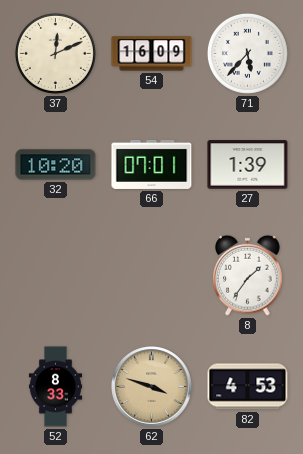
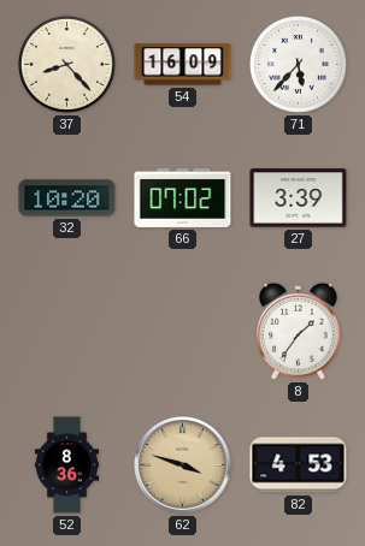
37: 12:11 -> 8:23 (66, 64)
66: 07:01 -> 07:02 (183, 197)
27: 1:39 -> 3:39 (299, 198)
52: 8:33 -> 8:36 (66, 465)
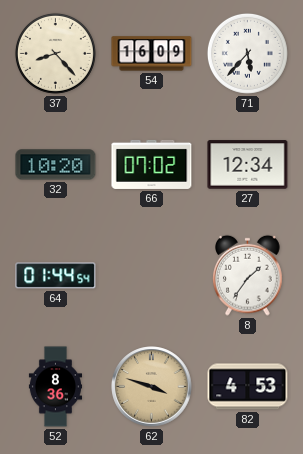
27: 3:39 -> 12:34 (248, 165)
64: none -> 01:44 (56, 276)
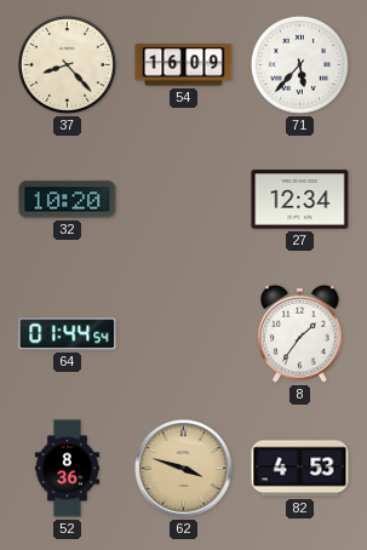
66: 07:02 -> none (152, 164)
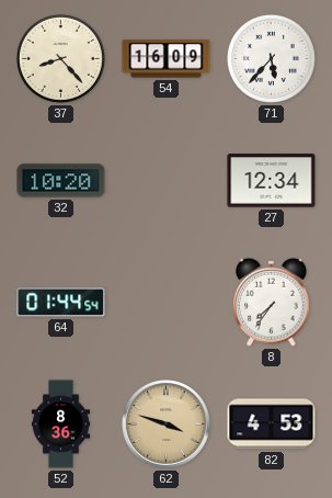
8: 1:36 -> 7:36 (272, 302)
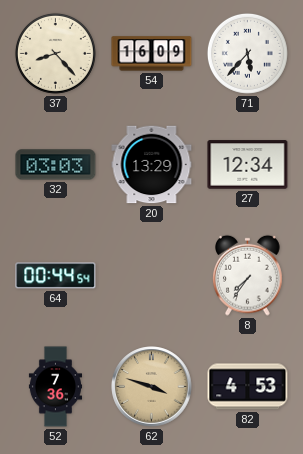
32: 10:20 -> 03:03 (56, 165)
20: none -> 13:29 (152, 165)
64: 01:44 -> 00:44 (56, 276)
52: 8:36 -> 7:36 (55, 387)
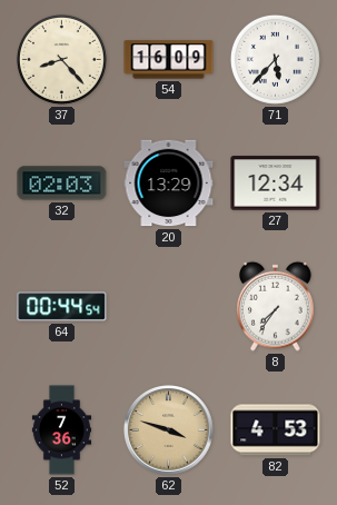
32: 03:03 -> 02:03 (62, 184)
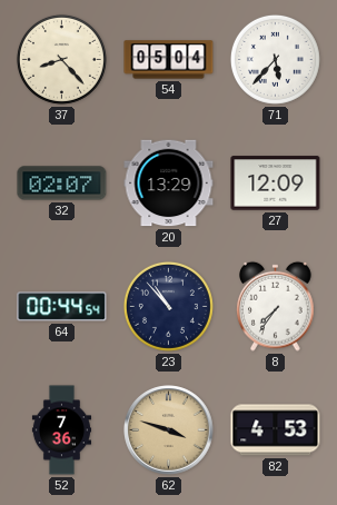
54: 16:09 -> 05:04 (169, 60)
32: 02:03 -> 02:07 (62, 184)
27: 12:34 -> 12:09 (276, 184)
23: none -> 10:53 (168, 306)
